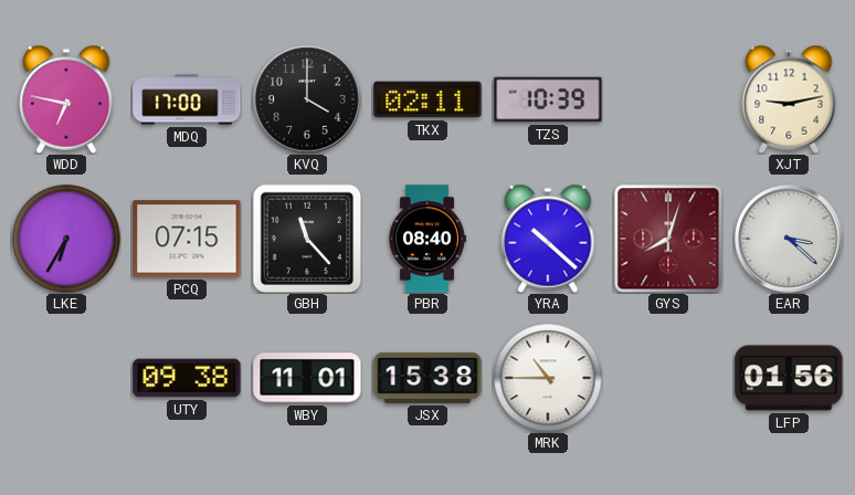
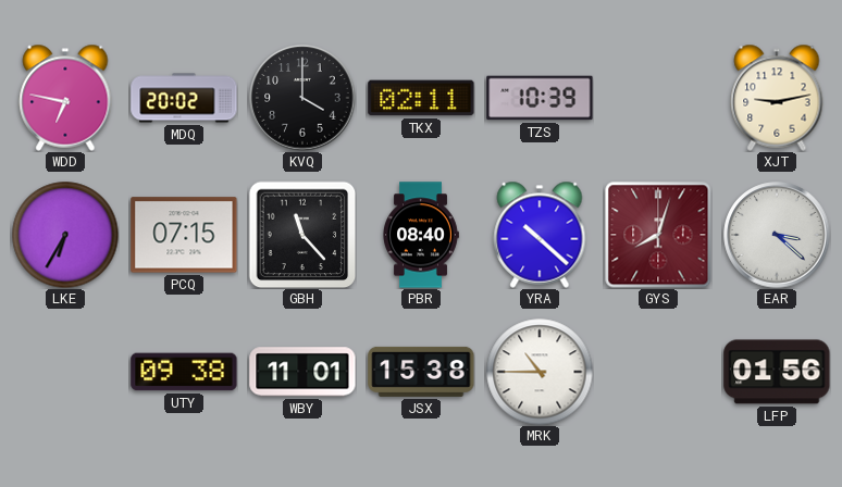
MDQ: 17:00 -> 20:02 (184, 98)
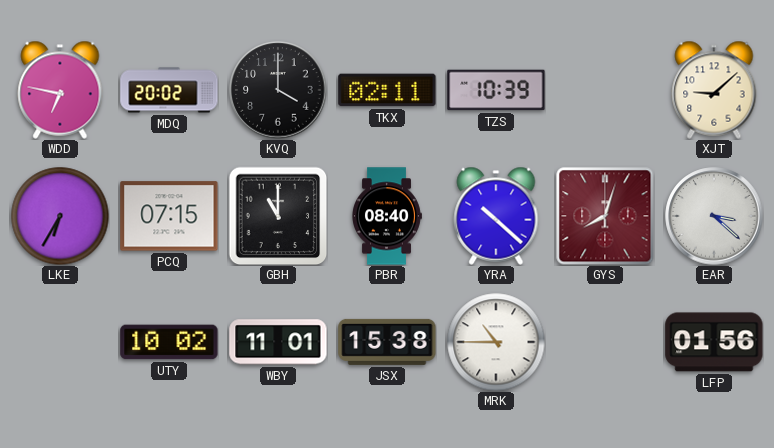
XJT: 9:13 -> 9:08 (714, 90)
GBH: 11:23 -> 11:00 (278, 216)
UTY: 09:38 -> 10:02 (169, 342)
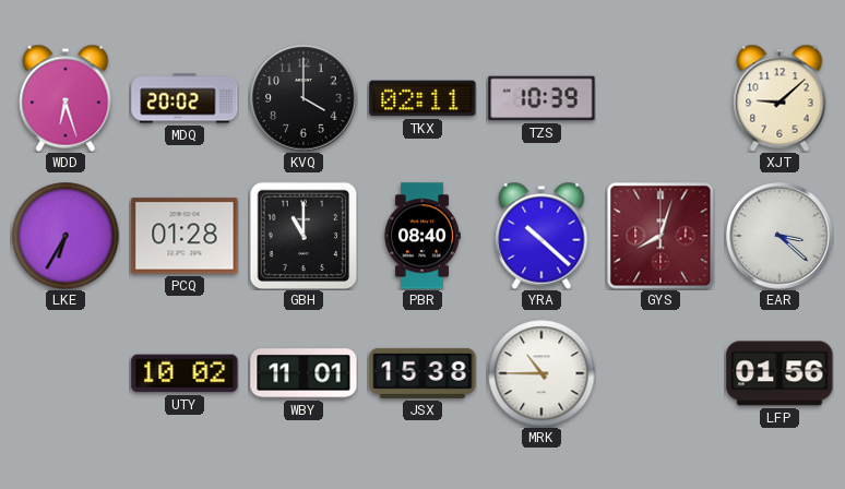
WDD: 6:47 -> 6:27 (66, 98)
PCQ: 07:15 -> 01:28 (185, 236)
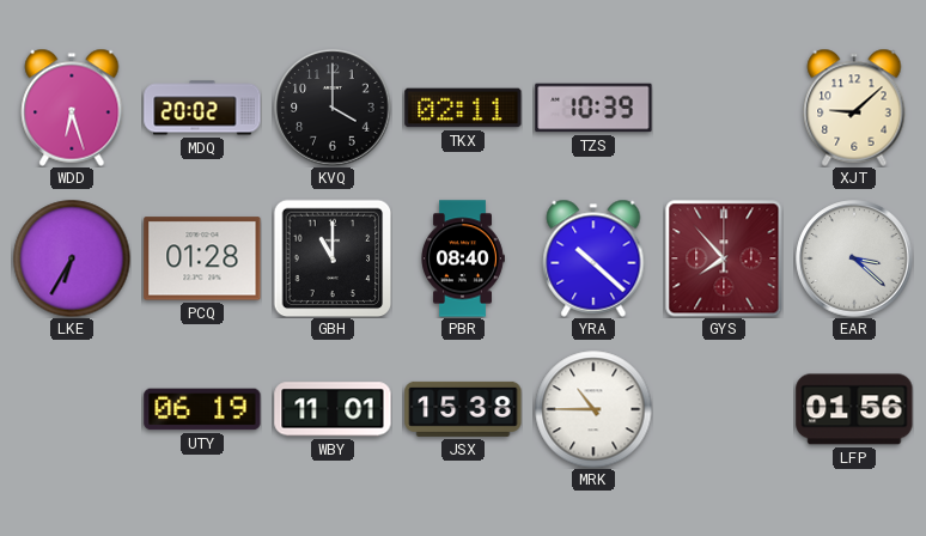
GYS: 8:03 -> 7:53 (724, 258)
UTY: 10:02 -> 06:19 (202, 409)
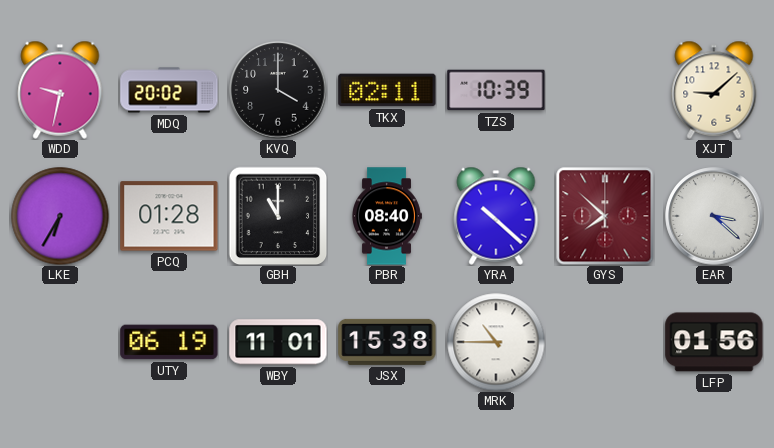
WDD: 6:27 -> 9:32 (60, 90)
GYS: 7:53 -> 7:52 (605, 216)
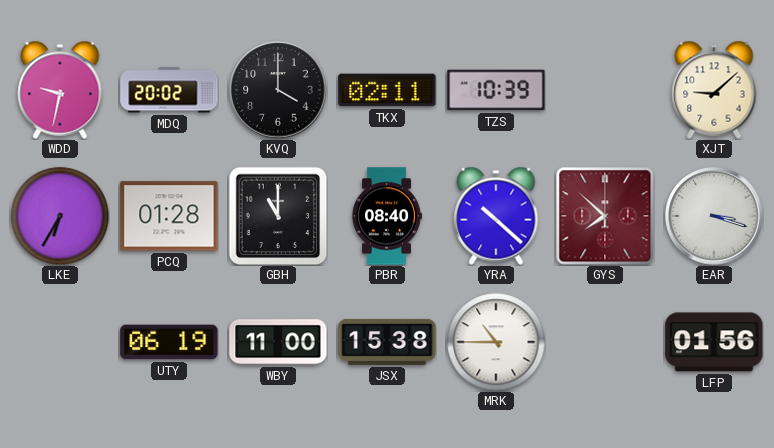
EAR: 3:22 -> 3:18 (714, 216)
WBY: 11:01 -> 11:00 (278, 342)
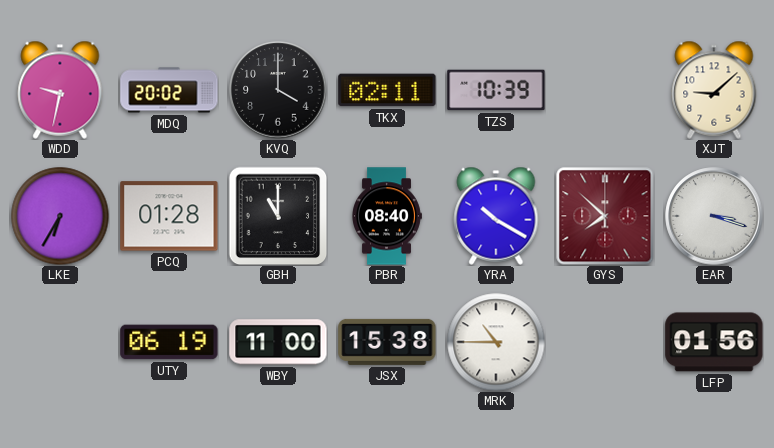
YRA: 10:22 -> 10:20 (496, 216)
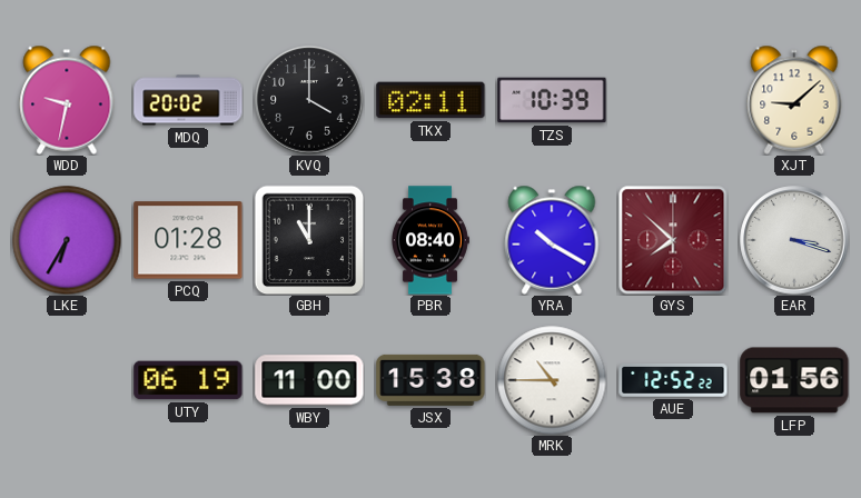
AUE: none -> 12:52 (673, 381)
